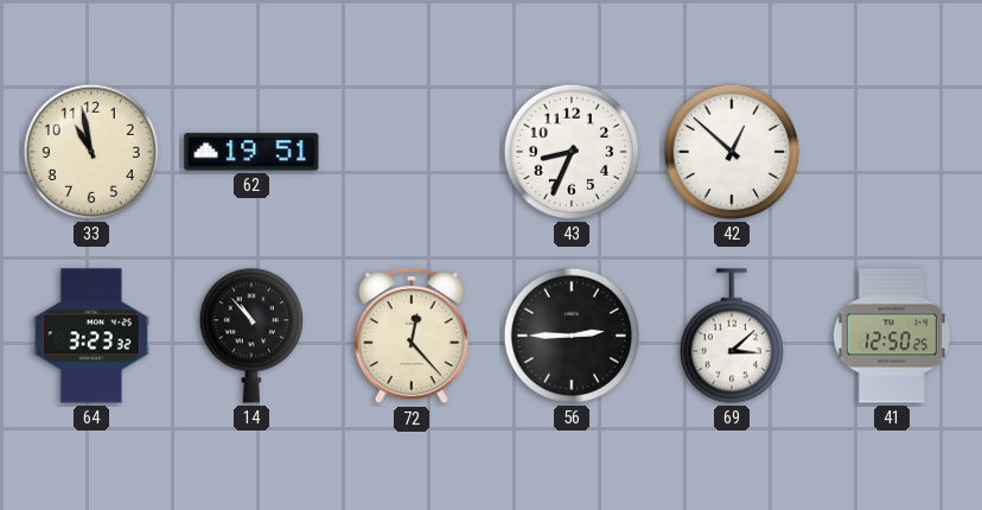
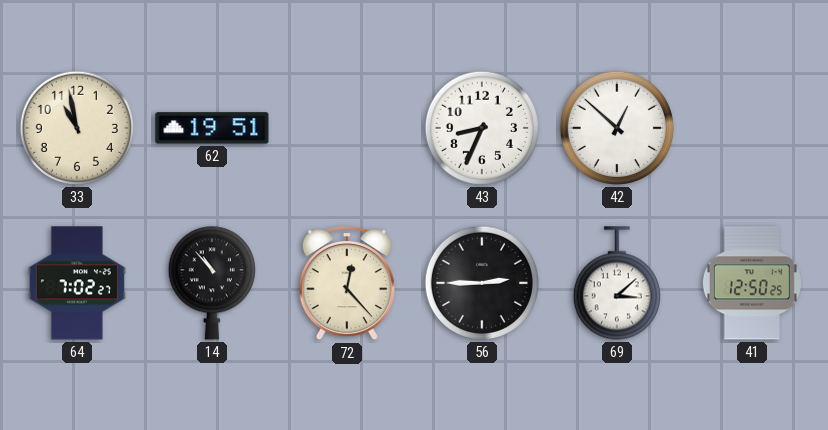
64: 3:23 -> 7:02 (77, 283)
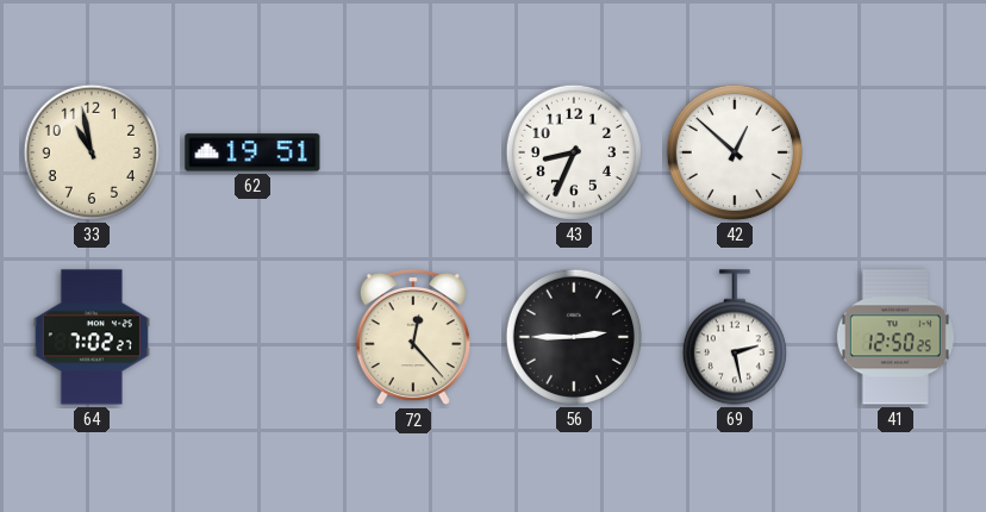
14: 10:53 -> none (212, 283)
69: 3:08 -> 2:28 (735, 337)
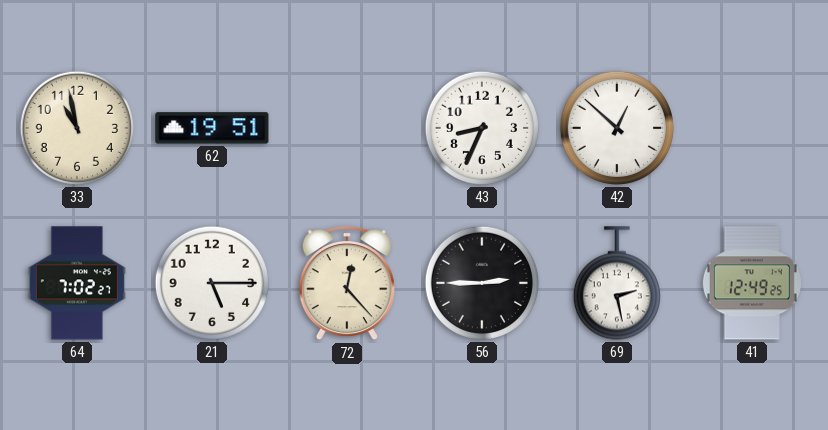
21: none -> 5:15 (212, 283)
41: 12:50 -> 12:49 (752, 283)
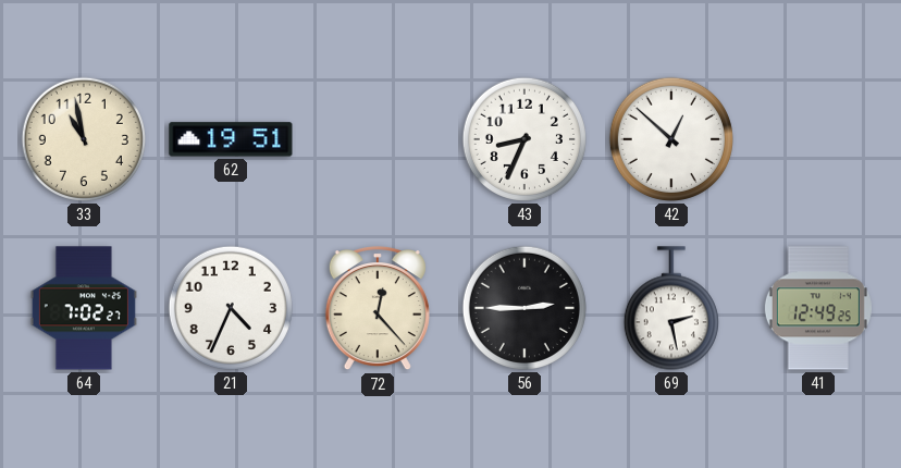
21: 5:15 -> 4:34 (231, 308)
